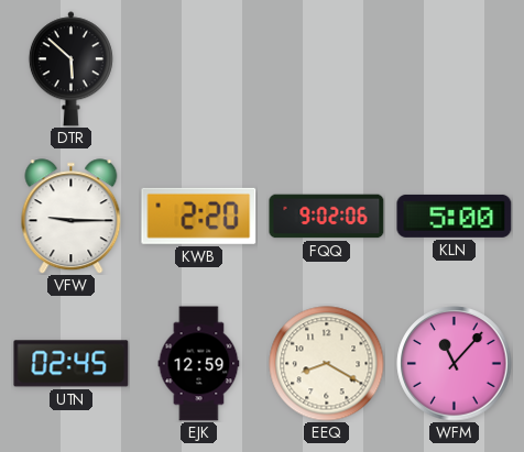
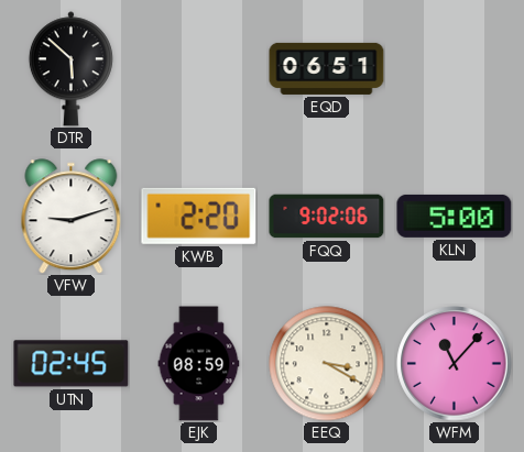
EQD: none -> 06:51 (327, 68)
VFW: 9:15 -> 9:12 (72, 217)
EJK: 12:59 -> 08:59 (199, 364)
EEQ: 8:20 -> 3:20 (327, 364)
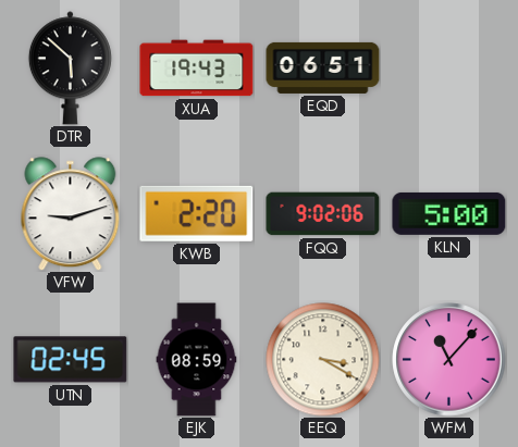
XUA: none -> 19:43 (197, 69)
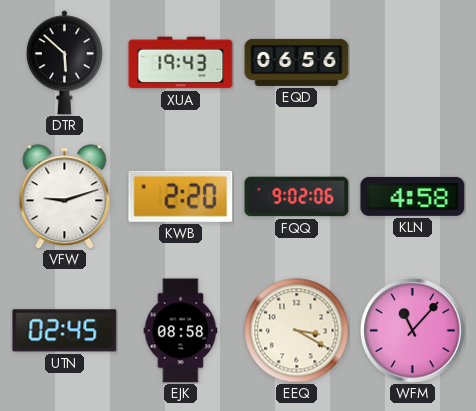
EQD: 06:51 -> 06:56 (297, 62)
KLN: 5:00 -> 4:58 (413, 196)
EJK: 08:59 -> 08:58 (181, 331)
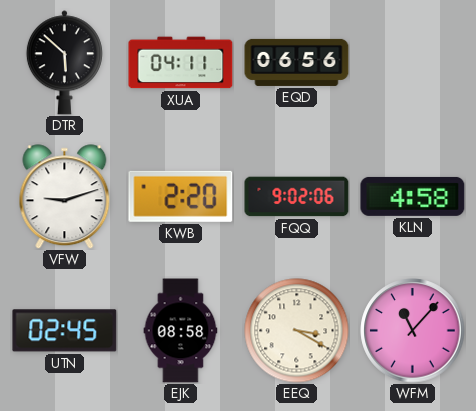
XUA: 19:43 -> 04:11 (181, 63)
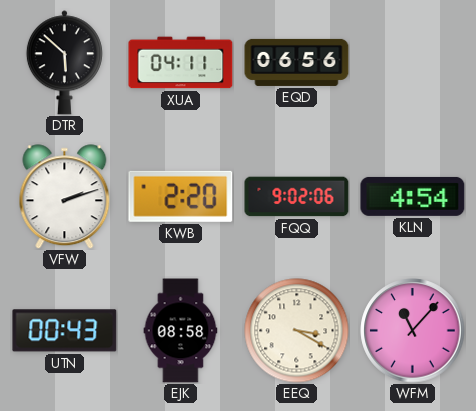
VFW: 9:12 -> 2:12 (65, 197)
KLN: 4:58 -> 4:54 (413, 196)
UTN: 02:45 -> 00:43 (65, 331)
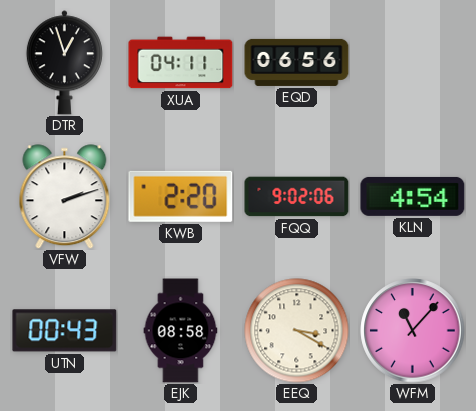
DTR: 5:52 -> 12:57 (64, 63)
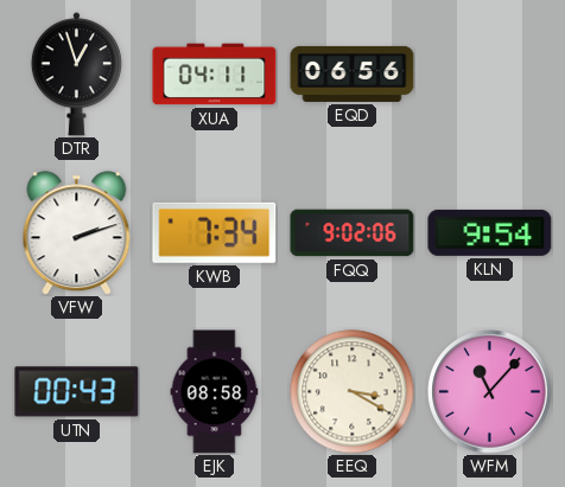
KWB: 2:20 -> 7:34 (215, 232)
KLN: 4:54 -> 9:54 (490, 232)
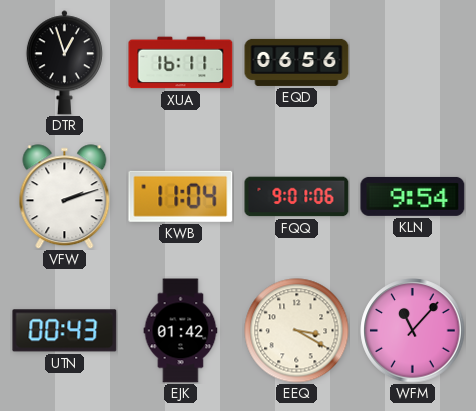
XUA: 04:11 -> 16:11 (181, 63)
KWB: 7:34 -> 11:04 (181, 196)
FQQ: 9:02 -> 9:01 (297, 197)
EJK: 08:58 -> 01:42 (181, 331)
